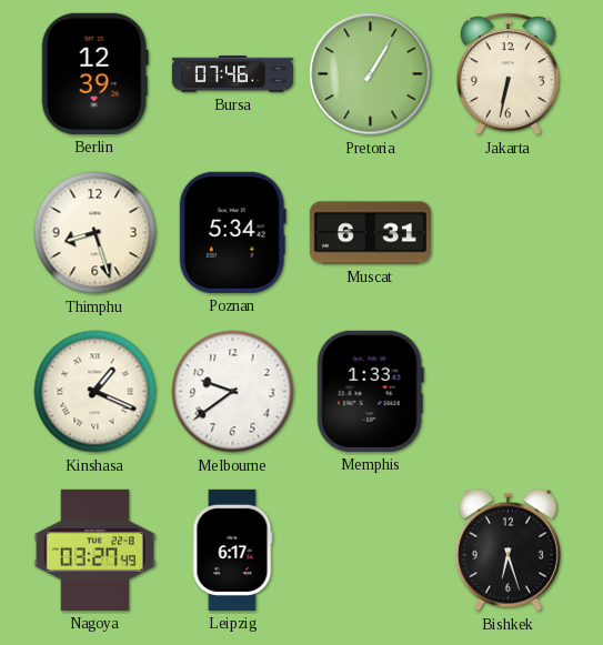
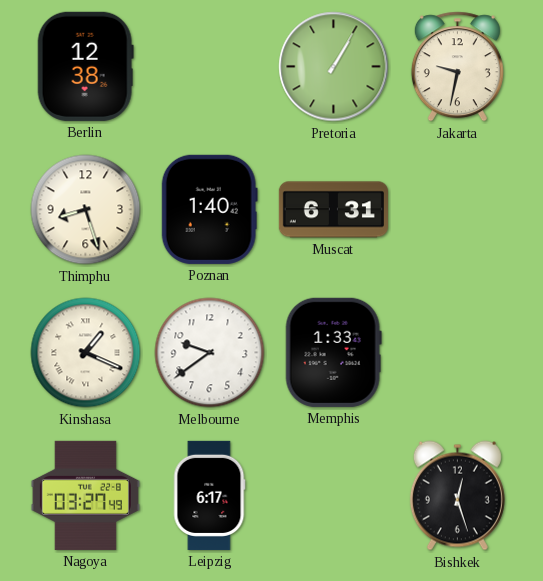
Berlin: 12:39 -> 12:38 (85, 66)
Bursa: 07:46 -> none (232, 74)
Jakarta: 6:32 -> 9:32 (457, 67)
Poznan: 5:34 -> 1:40 (209, 209)
Bishkek: 6:27 -> 12:27 (457, 496)
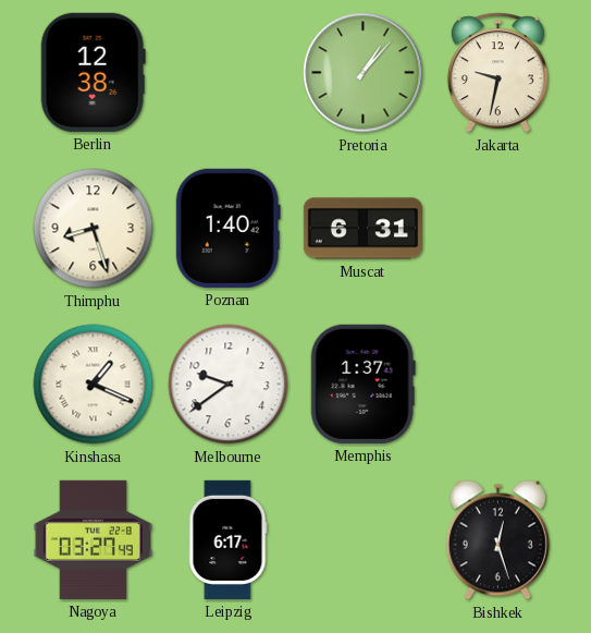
Pretoria: 1:05 -> 1:07 (364, 73)
Memphis: 1:33 -> 1:37 (362, 384)
